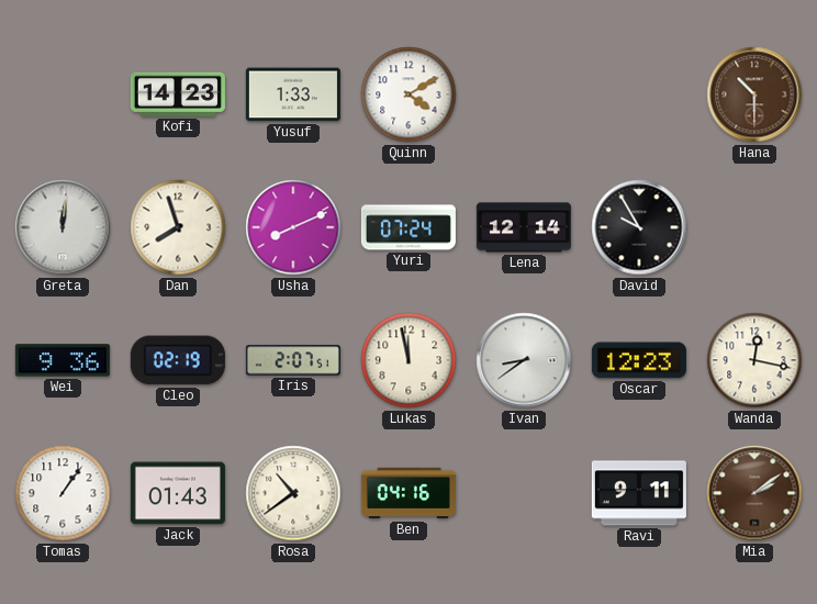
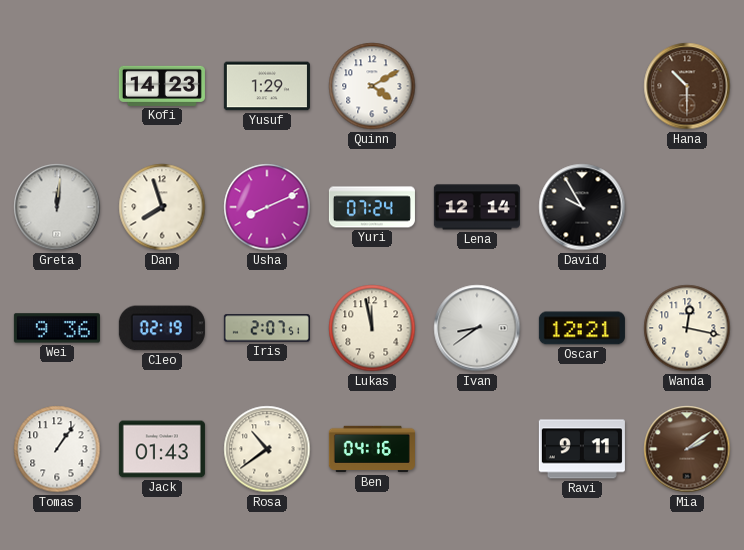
Yusuf: 1:33 -> 1:29 (267, 86)
Oscar: 12:23 -> 12:21 (582, 328)
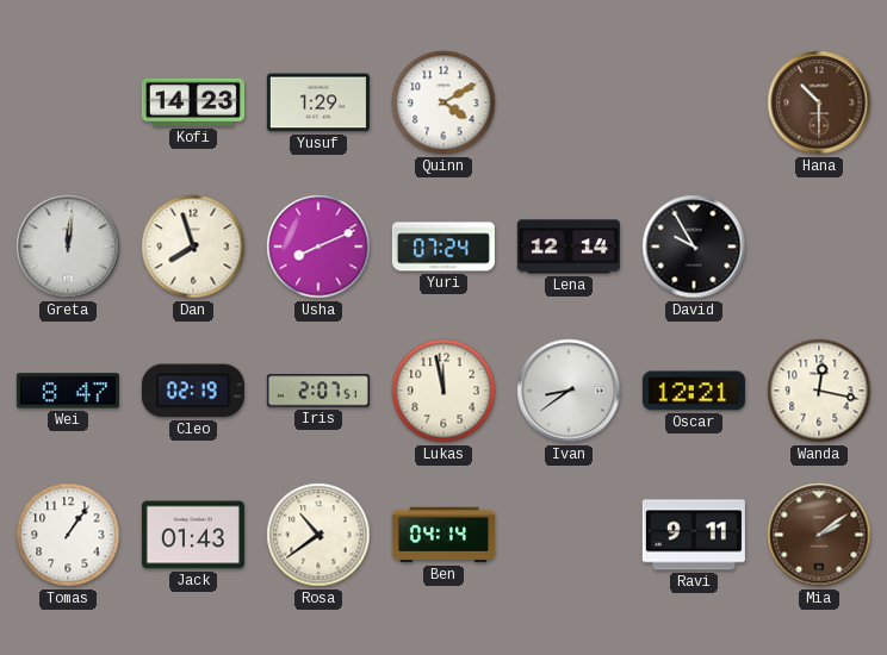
Wei: 9:36 -> 8:47 (68, 391)
Ben: 04:16 -> 04:14 (443, 535)
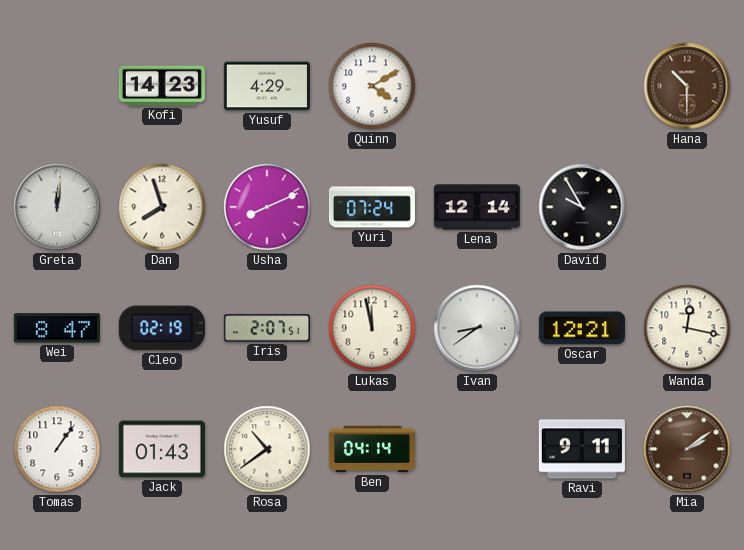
Yusuf: 1:29 -> 4:29 (267, 86)
